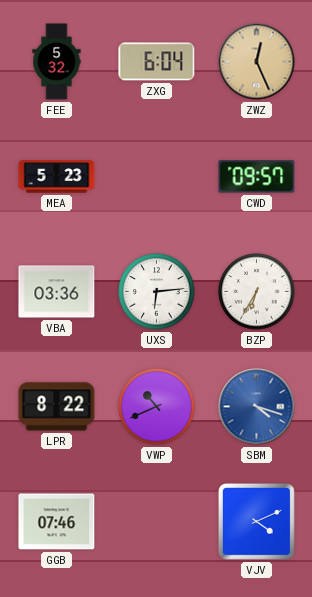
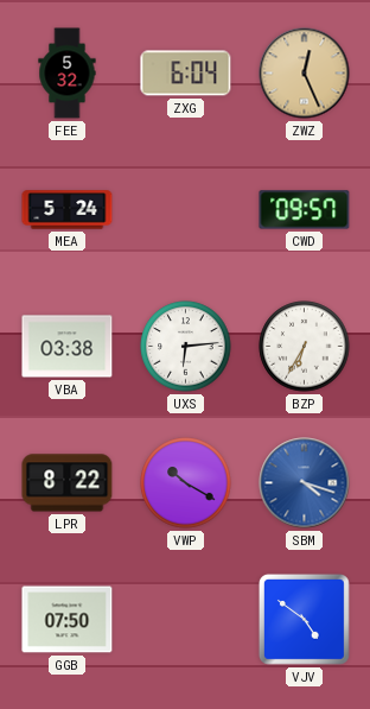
MEA: 5:23 -> 5:24 (68, 210)
VBA: 03:36 -> 03:38 (68, 347)
VWP: 10:41 -> 10:20 (186, 483)
GGB: 07:46 -> 07:50 (68, 620)
VJV: 4:11 -> 4:51 (304, 619)
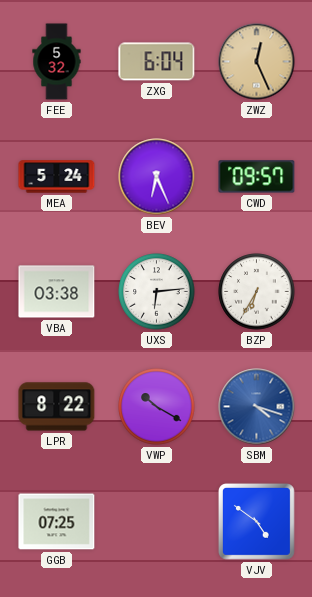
BEV: none -> 6:26 (157, 177)
GGB: 07:50 -> 07:25 (57, 522)
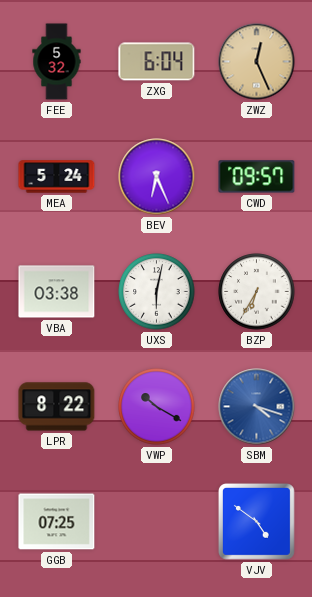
UXS: 6:14 -> 6:02 (157, 292)
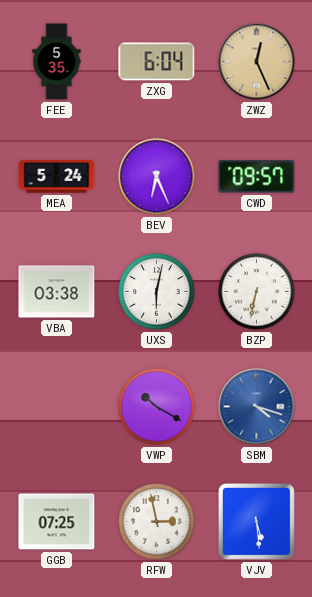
FEE: 5:32 -> 5:35 (57, 62)
BZP: 6:35 -> 6:32 (257, 292)
LPR: 8:22 -> none (57, 407)
RFW: none -> 2:58 (157, 522)
VJV: 4:51 -> 5:29 (256, 521)
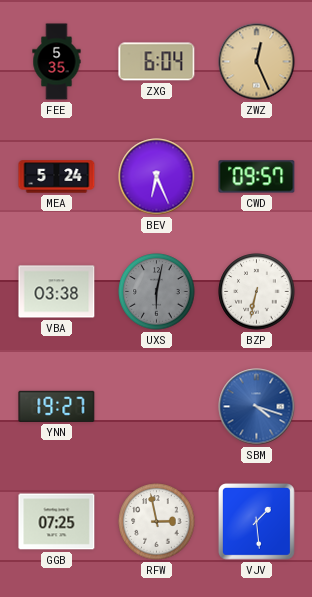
UXS dial: white -> grey (157, 292)
YNN: none -> 19:27 (57, 406)
VWP: 10:20 -> none (157, 407)
VJV: 5:29 -> 1:29 (256, 521)
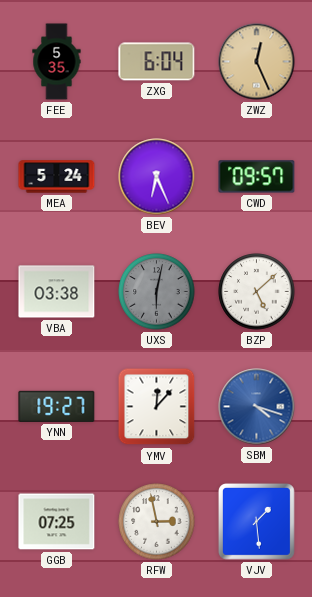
BZP: 6:32 -> 5:08 (257, 292)
YMV: none -> 12:07 (157, 407)
